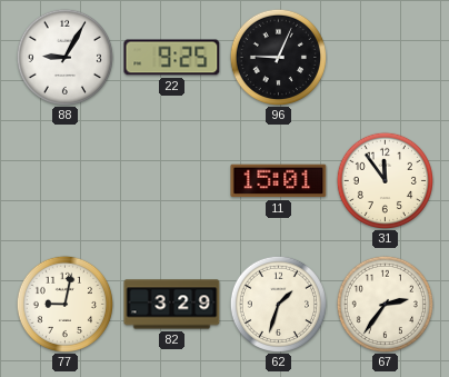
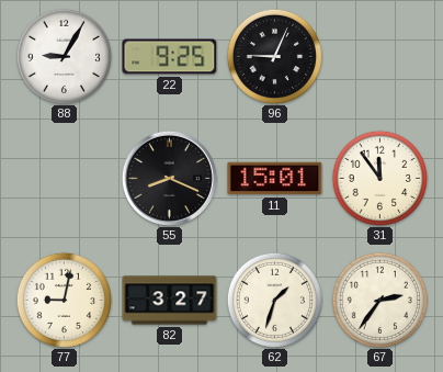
55: none -> 8:19 (169, 178)
82: 3:29 -> 3:27 (170, 301)
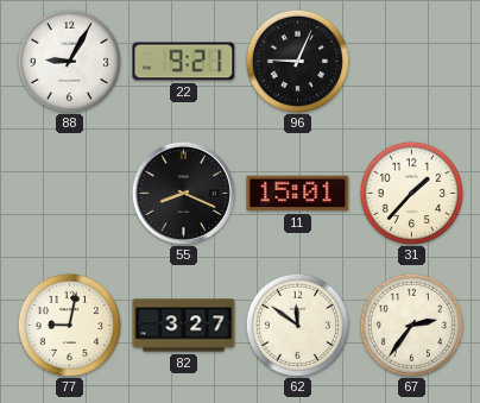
22: 9:25 -> 9:21 (184, 62)
31: 11:54 -> 1:37 (411, 193)
62: 1:33 -> 11:51 (297, 325)
